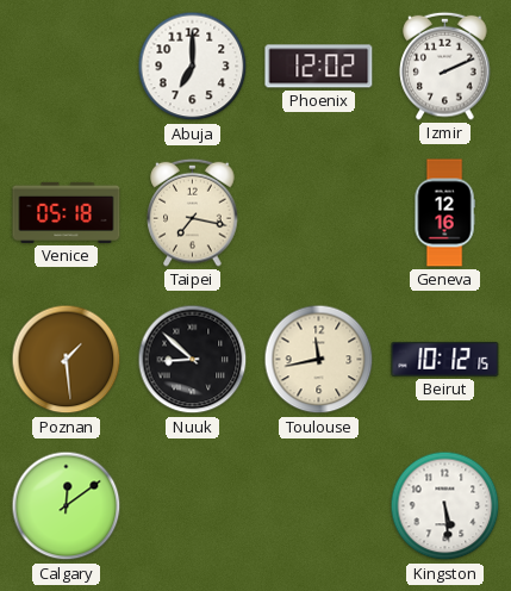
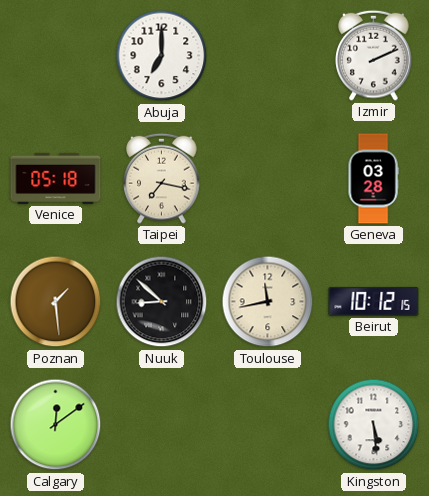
Phoenix: 12:02 -> none (319, 67)
Geneva: 12:16 -> 03:28 (373, 179)
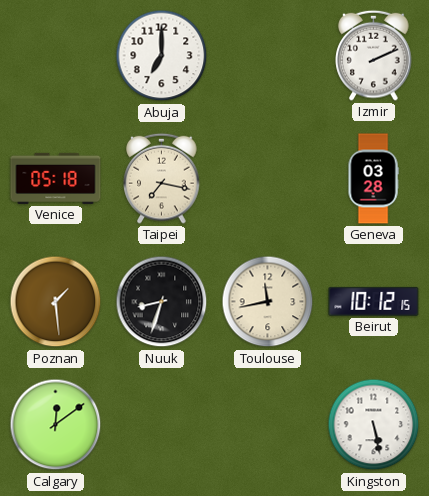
Nuuk: 8:52 -> 8:33 (162, 302)
Kingston: 5:29 -> 5:28 (374, 425)
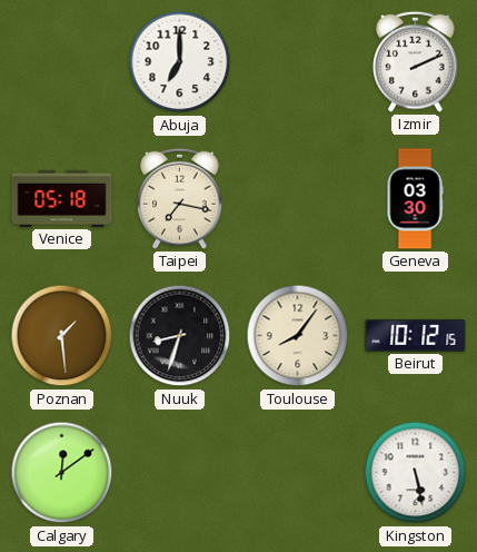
Geneva: 03:28 -> 03:30 (415, 199)
Toulouse: 11:43 -> 8:06 (298, 336)
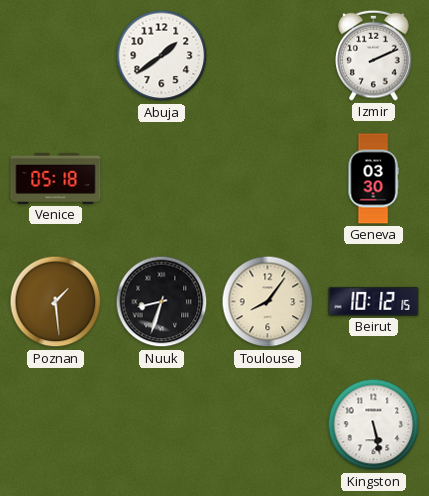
Abuja: 7:00 -> 1:39 (162, 56)
Taipei: 7:17 -> none (180, 198)
Calgary: 12:09 -> none (62, 473)
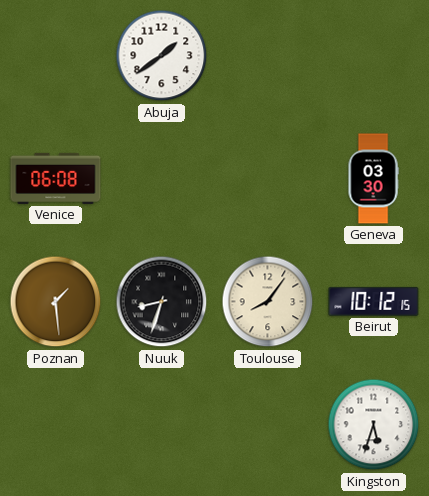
Izmir: 2:11 -> none (374, 55)
Venice: 05:18 -> 06:08 (56, 178)
Kingston: 5:28 -> 5:33 (374, 425)
